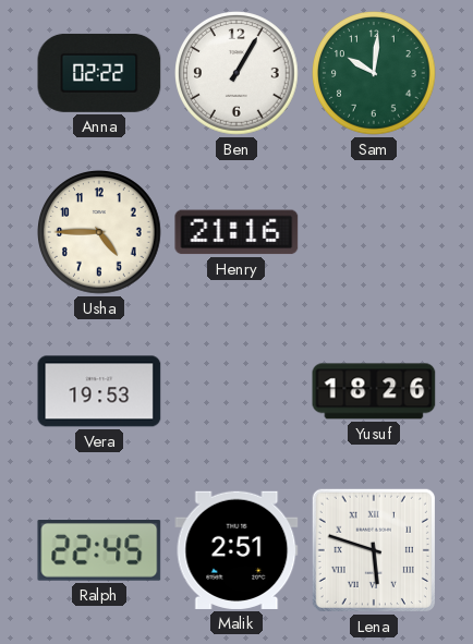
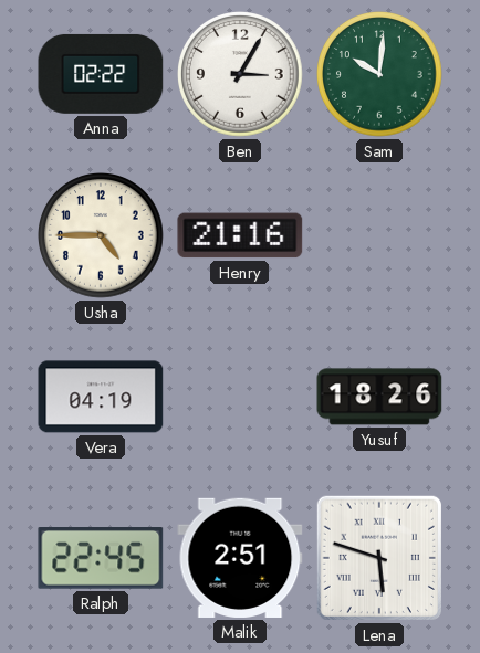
Ben: 1:05 -> 3:05 (241, 75)
Vera: 19:53 -> 04:19 (101, 397)
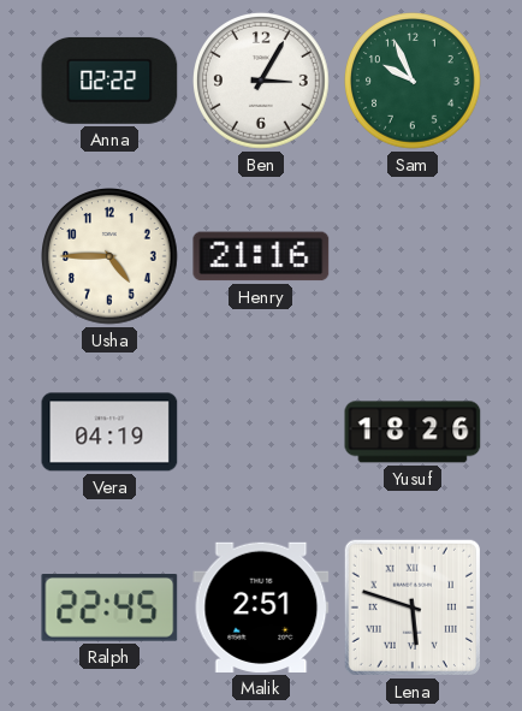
Sam: 10:01 -> 9:56 (414, 82)
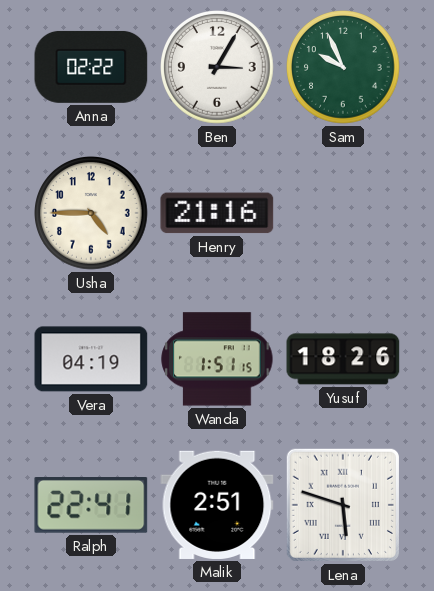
Wanda: none -> 1:51 (217, 359)
Ralph: 22:45 -> 22:41 (91, 506)
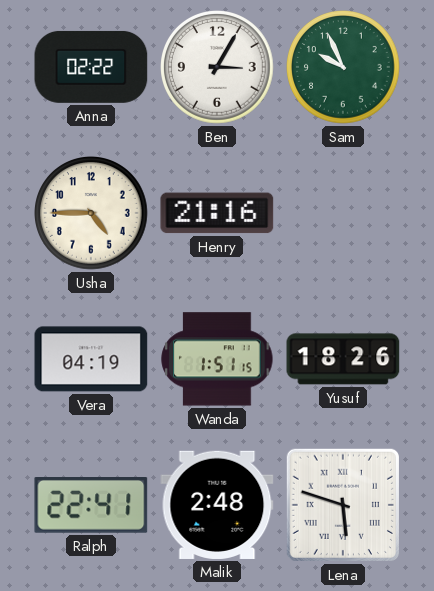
Malik: 2:51 -> 2:48 (217, 505)
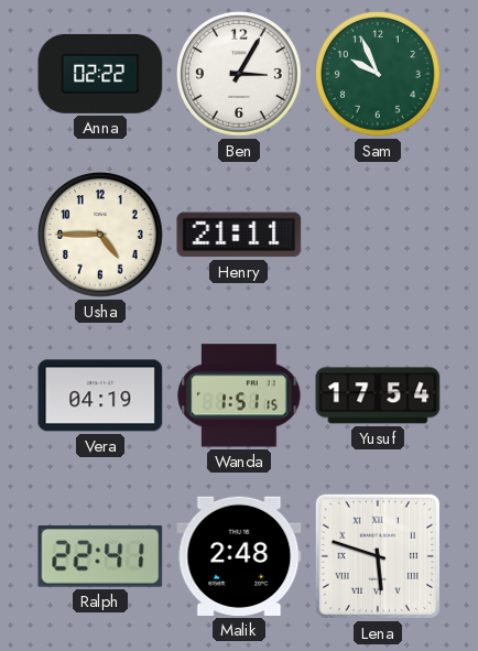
Henry: 21:16 -> 21:11 (239, 235)
Yusuf: 18:26 -> 17:54 (378, 395)
